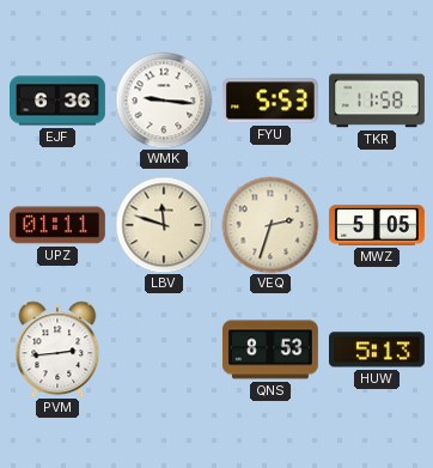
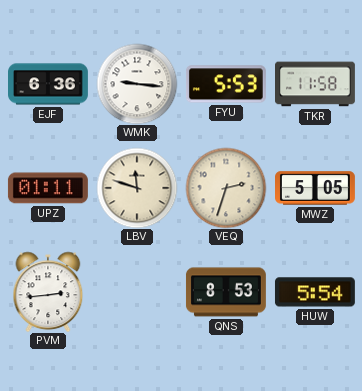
HUW: 5:13 -> 5:54 (315, 292)
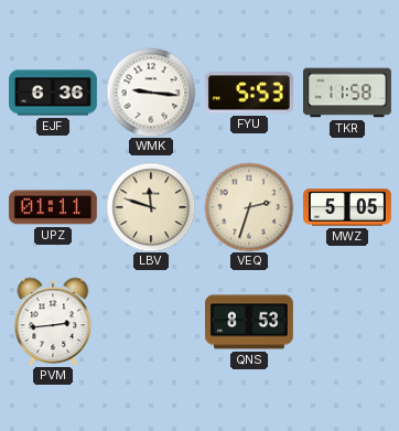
HUW: 5:54 -> none (315, 292)
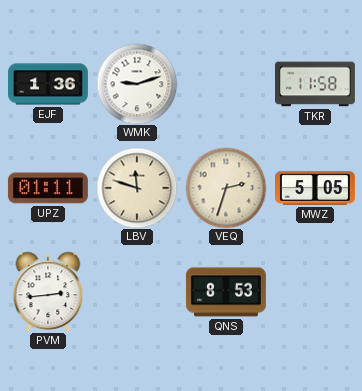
EJF: 6:36 -> 1:36 (49, 84)
WMK: 9:16 -> 9:12 (137, 84)
FYU: 5:53 -> none (249, 93)
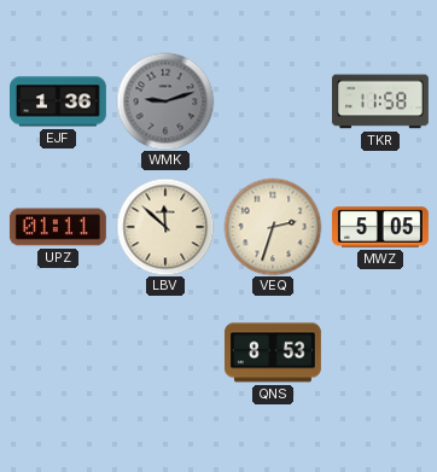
WMK dial: white -> grey (165, 101)
LBV: 11:48 -> 11:52 (165, 227)
PVM: 2:44 -> none (48, 292)
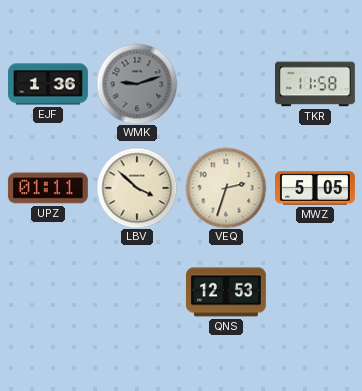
LBV: 11:52 -> 3:52 (137, 188)
QNS: 8:53 -> 12:53 (226, 292)
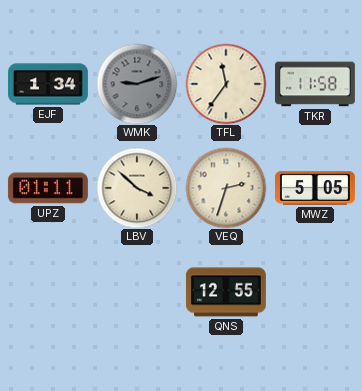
EJF: 1:36 -> 1:34 (49, 84)
TFL: none -> 11:36 (226, 84)
QNS: 12:53 -> 12:55 (226, 292)
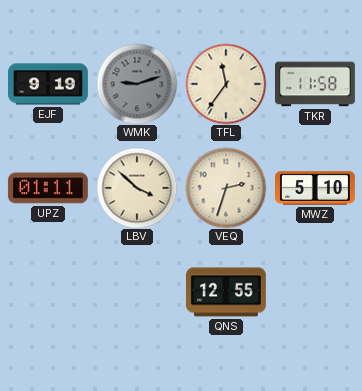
EJF: 1:34 -> 9:19 (49, 84)
MWZ: 5:05 -> 5:10 (316, 188)
